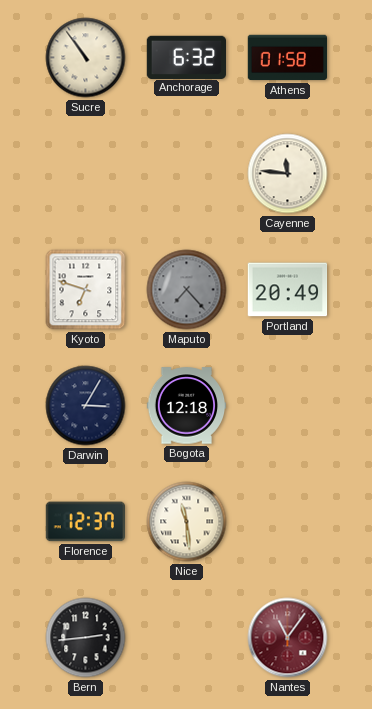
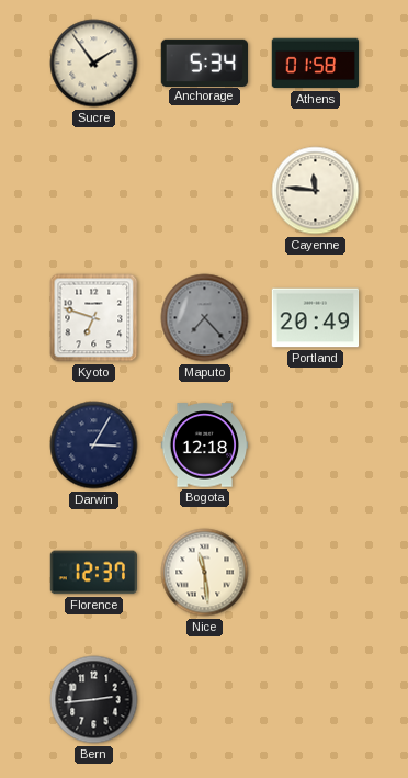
Sucre: 10:54 -> 1:54 (94, 64)
Anchorage: 6:32 -> 5:34 (204, 63)
Nantes: 11:06 -> none (288, 638)
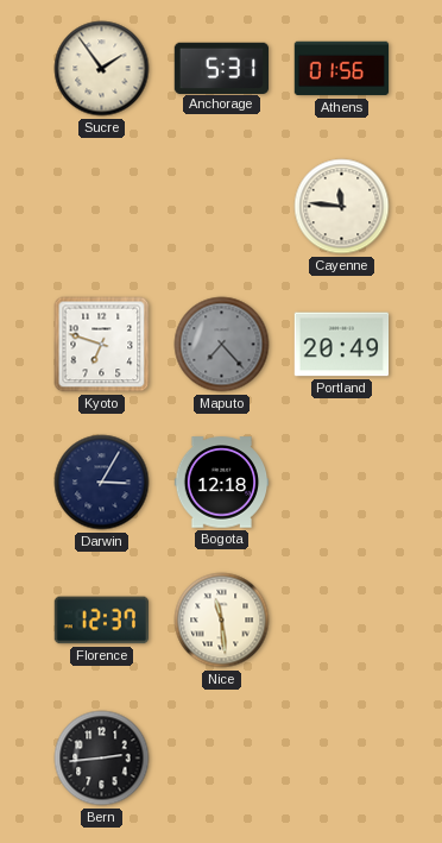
Anchorage: 5:34 -> 5:31 (221, 68)
Athens: 01:58 -> 01:56 (342, 69)
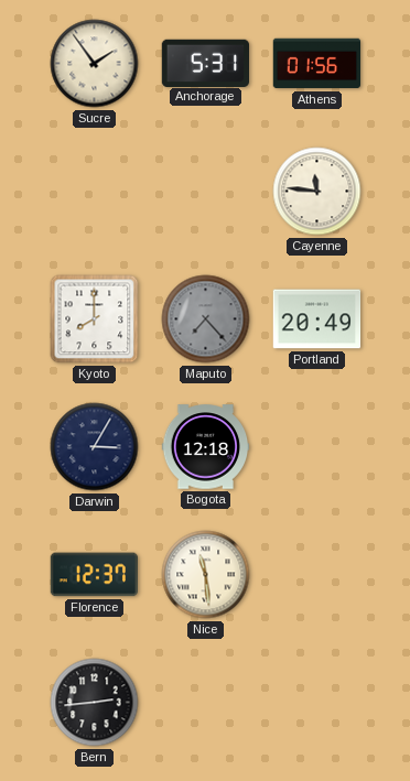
Kyoto: 6:48 -> 8:00 (95, 319)
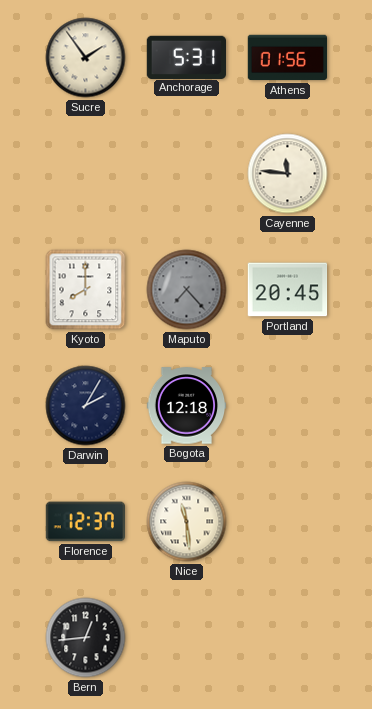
Portland: 20:49 -> 20:45 (288, 290)
Darwin: 3:05 -> 2:05 (86, 406)
Bern: 2:44 -> 12:44 (86, 638)
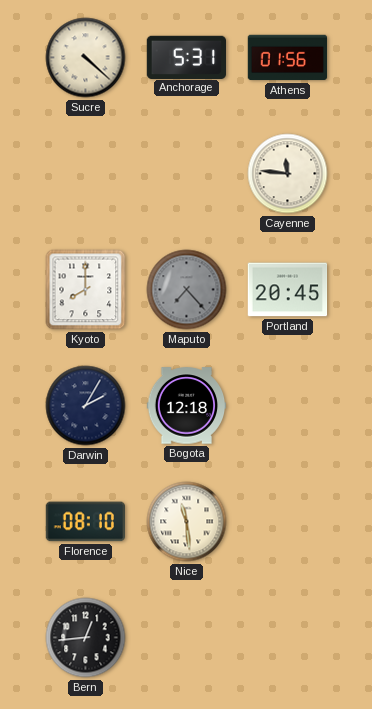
Sucre: 1:54 -> 4:22 (86, 58)
Florence: 12:37 -> 08:10 (85, 522)
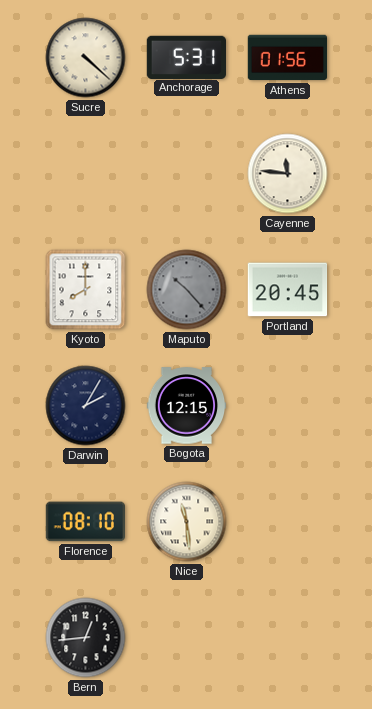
Maputo: 7:23 -> 10:23 (187, 290)
Bogota: 12:18 -> 12:15 (187, 406)
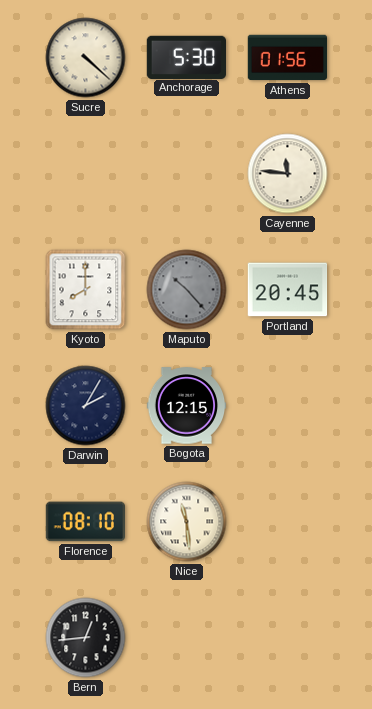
Anchorage: 5:31 -> 5:30 (186, 57)
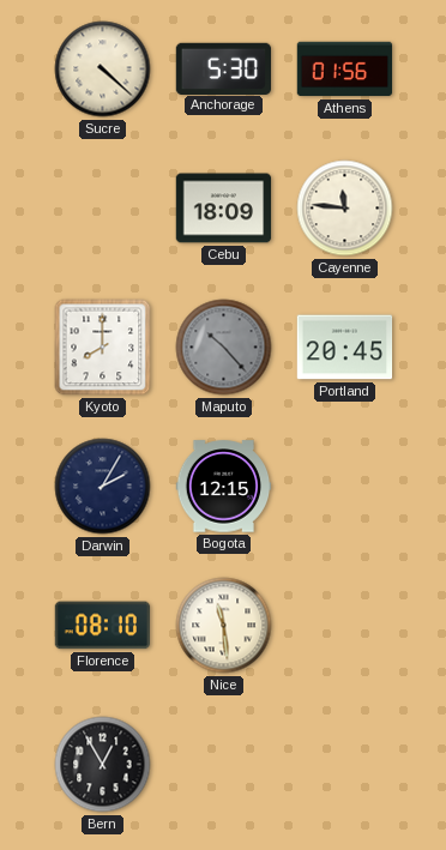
Cebu: none -> 18:09 (224, 209)
Bern: 12:44 -> 12:55 (103, 765)
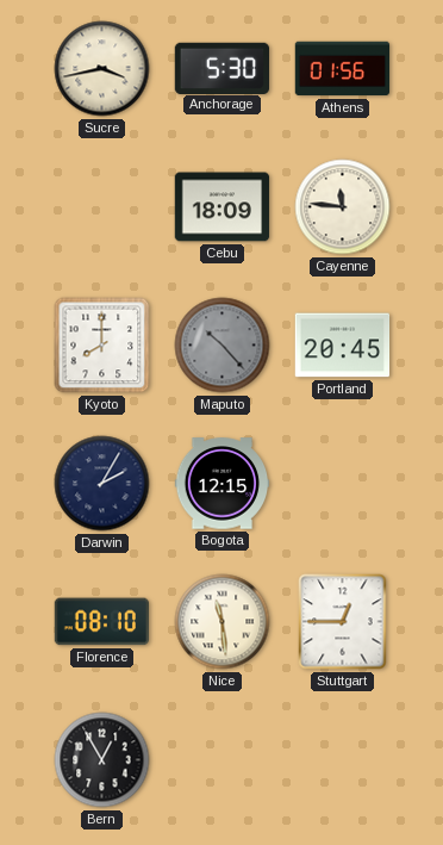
Sucre: 4:22 -> 3:43 (102, 69)
Stuttgart: none -> 12:45 (343, 622)
